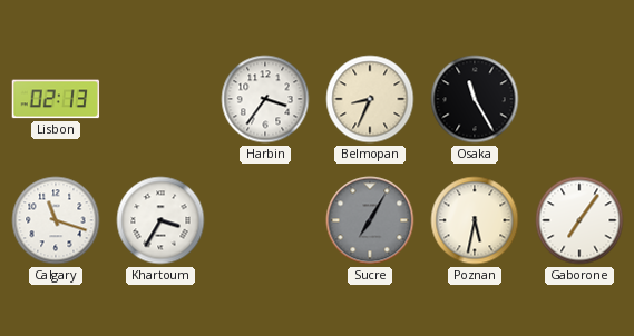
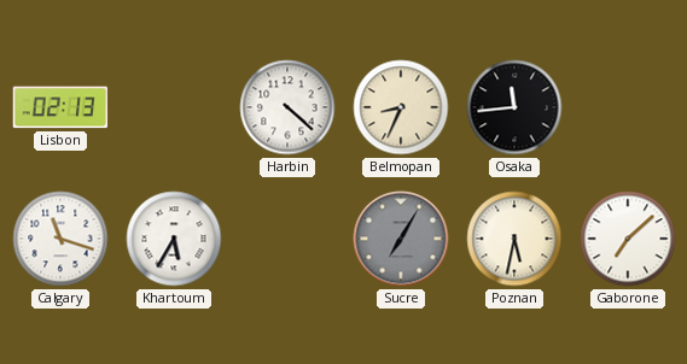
Harbin: 3:36 -> 4:22 (287, 107)
Osaka: 11:25 -> 11:44 (514, 107)
Khartoum: 3:35 -> 5:35 (174, 239)
Gaborone: 7:06 -> 7:08 (628, 239)
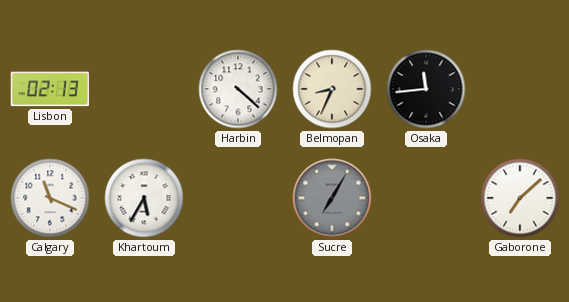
Calgary: 11:18 -> 11:19 (50, 198)
Poznan: 5:32 -> none (514, 239)
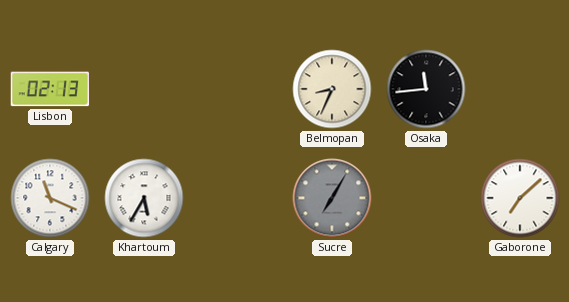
Harbin: 4:22 -> none (238, 89)
